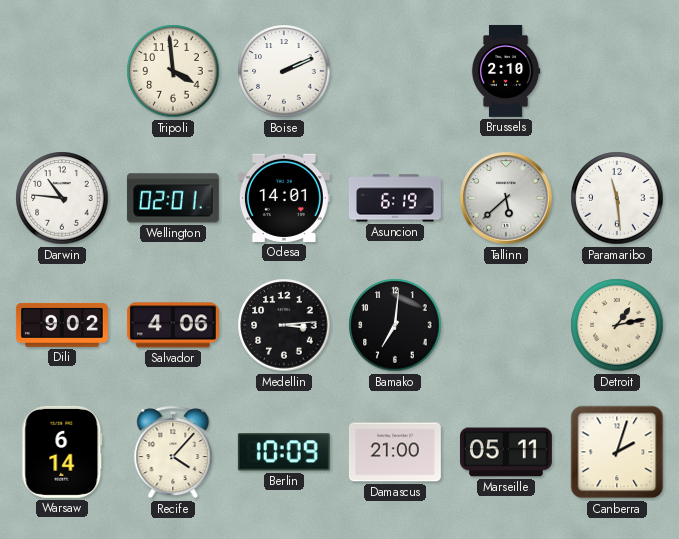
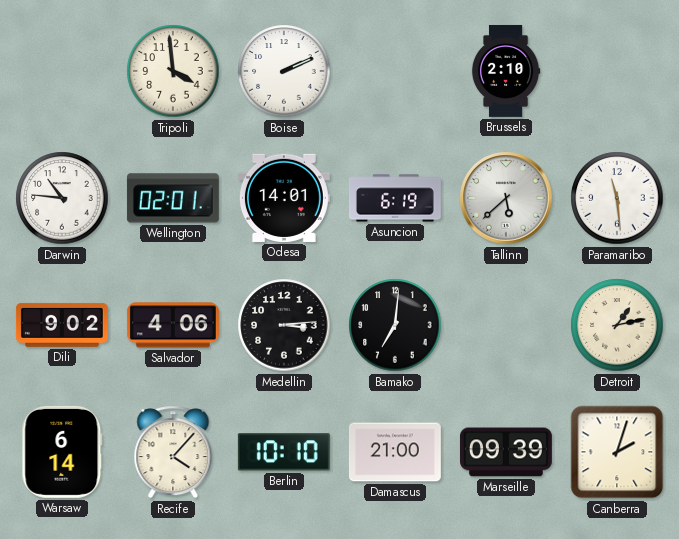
Berlin: 10:09 -> 10:10 (284, 452)
Marseille: 05:11 -> 09:39 (506, 452)
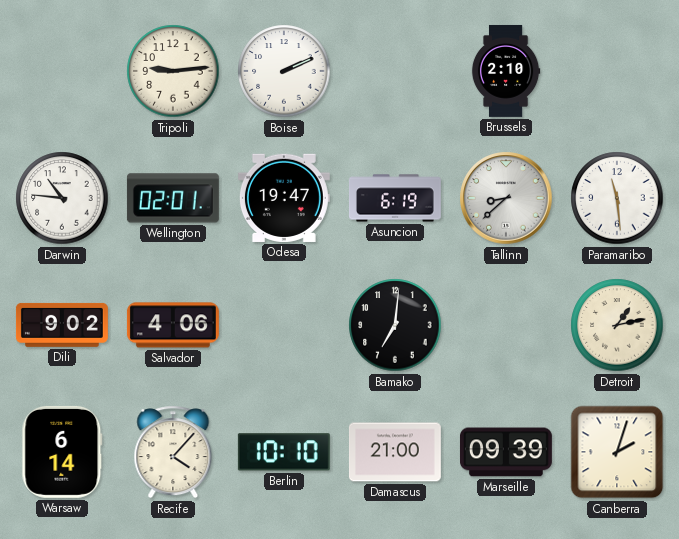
Tripoli: 3:59 -> 9:14 (173, 71)
Odesa: 14:01 -> 19:47 (284, 198)
Tallinn: 5:38 -> 8:38 (506, 198)
Medellin: 3:14 -> none (284, 325)
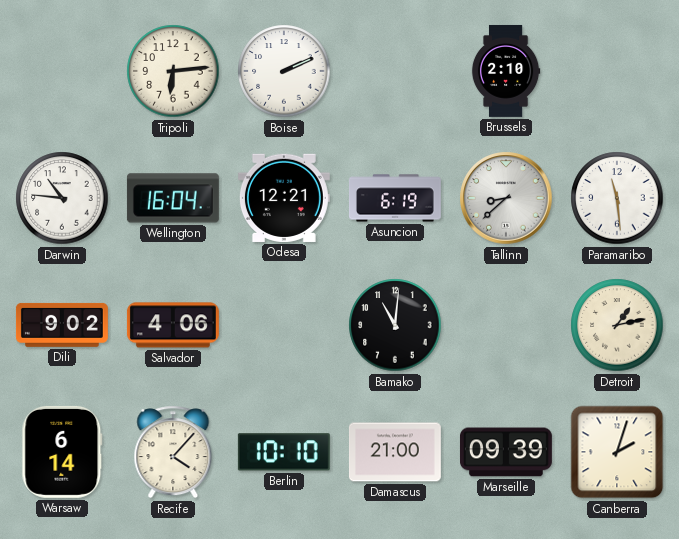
Tripoli: 9:14 -> 6:14 (173, 71)
Wellington: 02:01 -> 16:04 (173, 198)
Odesa: 19:47 -> 12:21 (284, 198)
Bamako: 7:01 -> 11:01 (395, 325)
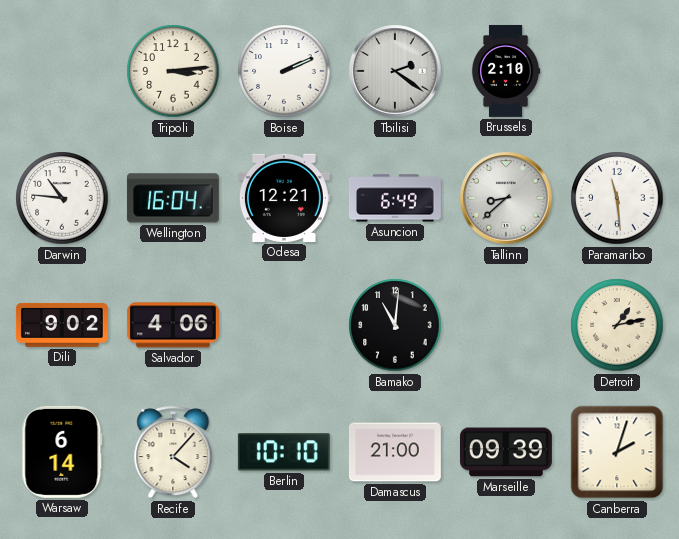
Tripoli: 6:14 -> 3:14 (173, 71)
Tbilisi: none -> 2:21 (395, 71)
Asuncion: 6:19 -> 6:49 (395, 198)
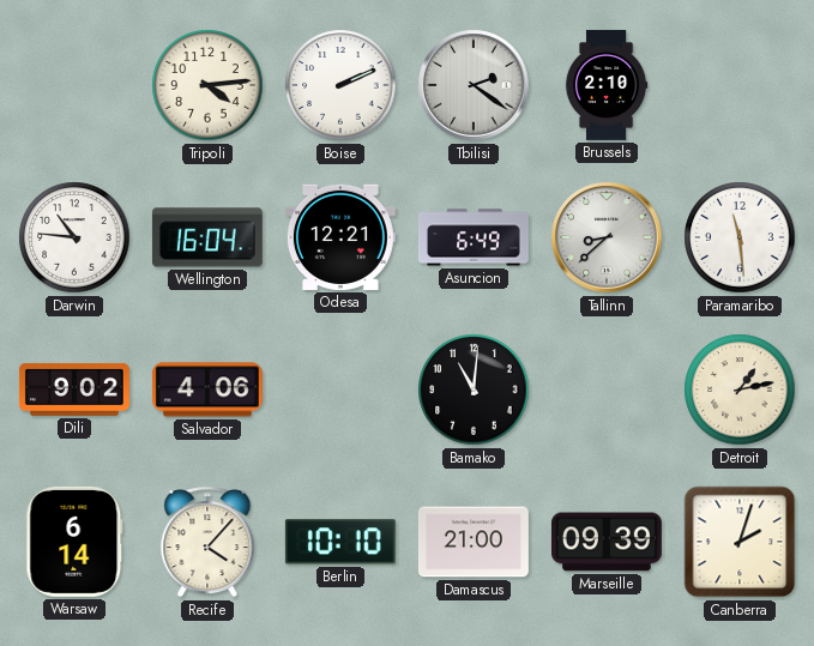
Tripoli: 3:14 -> 4:14 (207, 85)
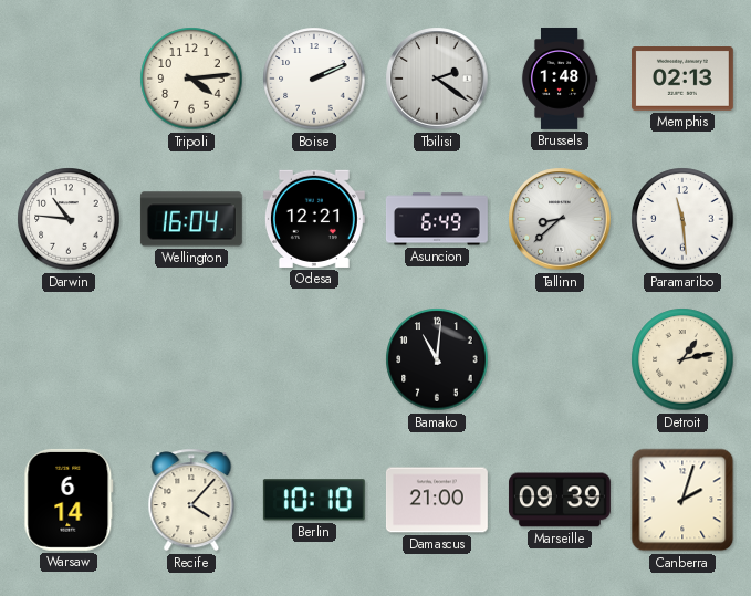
Brussels: 2:10 -> 1:48 (560, 79)
Memphis: none -> 02:13 (682, 80)
Dili: 9:02 -> none (74, 390)
Salvador: 4:06 -> none (207, 390)
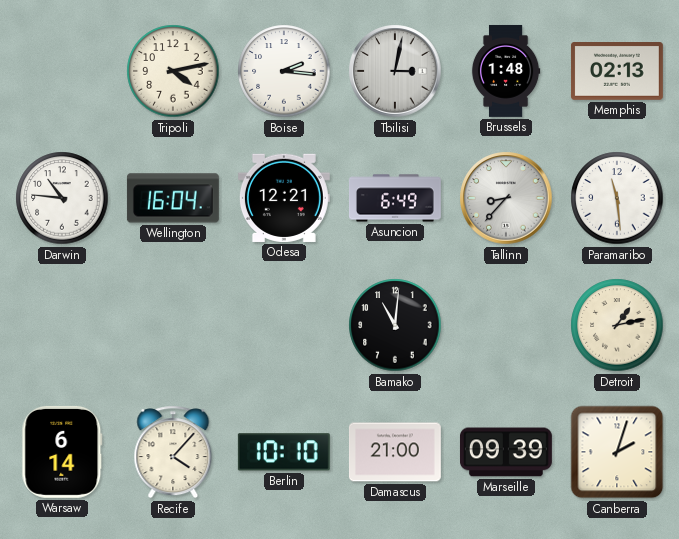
Tripoli: 4:14 -> 4:13 (173, 71)
Boise: 2:11 -> 2:16 (284, 71)
Tbilisi: 2:21 -> 3:02 (395, 71)
Tallinn: 8:38 -> 8:37 (506, 198)
